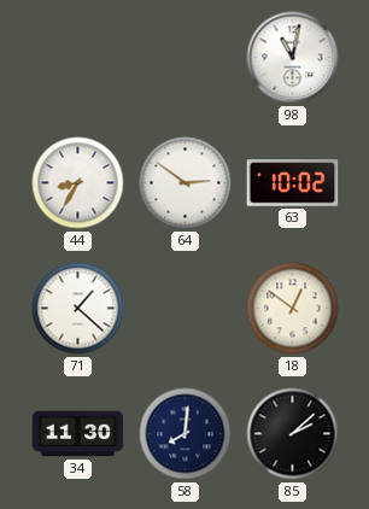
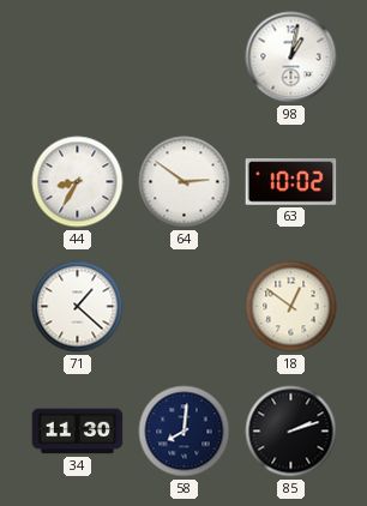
98: 11:02 -> 1:02 (291, 58)
85: 2:08 -> 2:12 (291, 432)
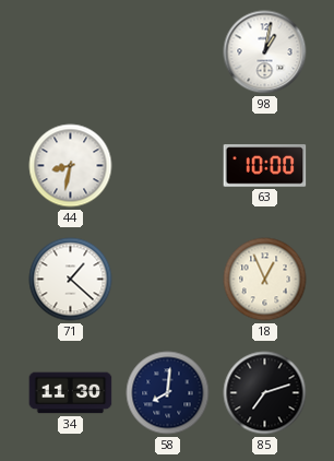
44: 8:35 -> 8:32 (71, 166)
64: 2:51 -> none (185, 182)
63: 10:02 -> 10:00 (265, 166)
18: 12:51 -> 12:56 (265, 280)
85: 2:12 -> 7:12 (265, 393)
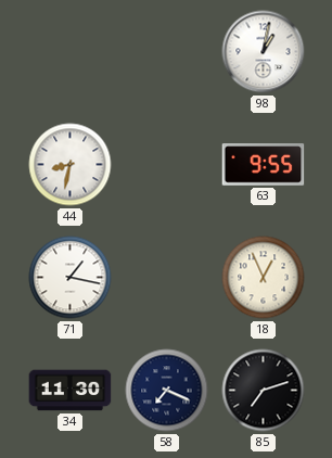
63: 10:00 -> 9:55 (264, 165)
71: 1:22 -> 1:17 (71, 278)
58: 8:01 -> 7:19 (167, 391)
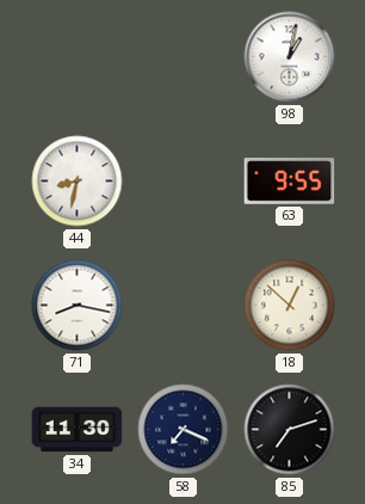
71: 1:17 -> 8:17 (78, 306)
18: 12:56 -> 12:52 (290, 306)
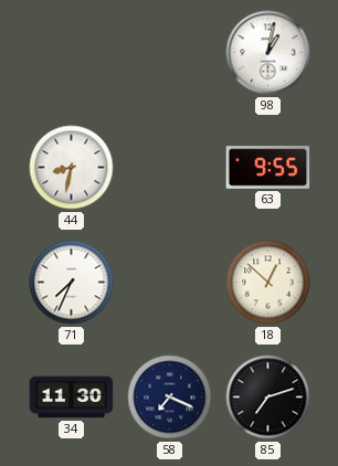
71: 8:17 -> 7:34 (72, 283)
